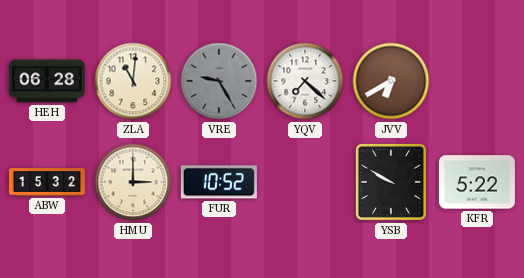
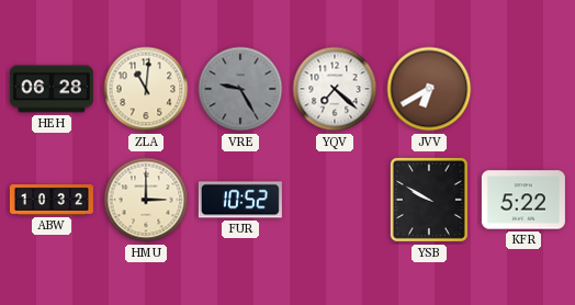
ABW: 15:32 -> 10:32 (52, 200)
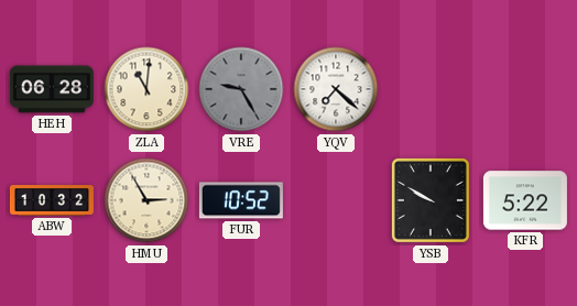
JVV: 6:40 -> none (429, 89)
HMU: 3:00 -> 2:55 (146, 200)
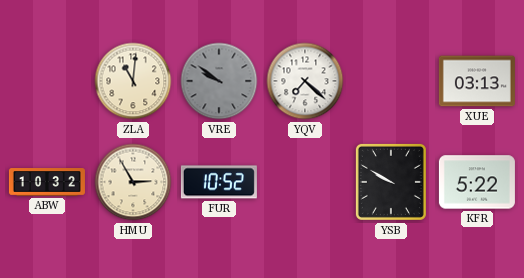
HEH: 06:28 -> none (52, 89)
VRE: 9:25 -> 9:51 (219, 81)
XUE: none -> 03:13 (477, 81)
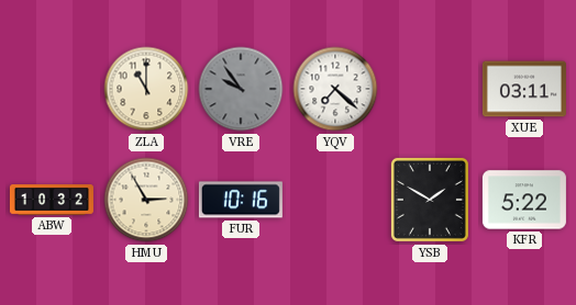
ZLA: 11:01 -> 11:00 (146, 89)
VRE: 9:51 -> 9:54 (241, 89)
XUE: 03:13 -> 03:11 (524, 89)
FUR: 10:52 -> 10:16 (241, 200)
YSB: 9:50 -> 1:50 (430, 200)
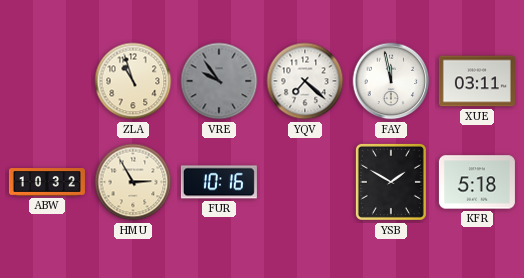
ZLA: 11:00 -> 10:57 (133, 81)
FAY: none -> 11:58 (391, 81)
KFR: 5:22 -> 5:18 (477, 182)
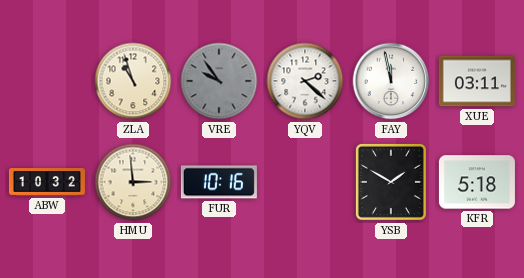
YQV: 7:22 -> 2:22 (305, 81)
HMU: 2:55 -> 2:59 (133, 182)
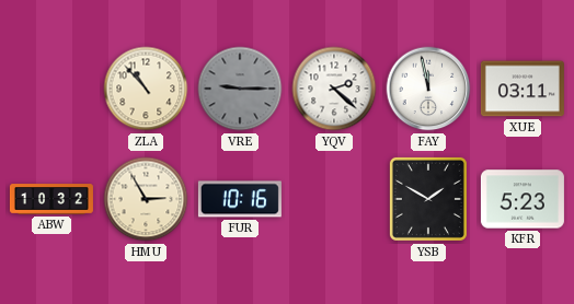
ZLA: 10:57 -> 10:53 (146, 89)
VRE: 9:54 -> 9:15 (240, 89)
HMU: 2:59 -> 2:55 (146, 199)
KFR: 5:18 -> 5:23 (523, 199)
